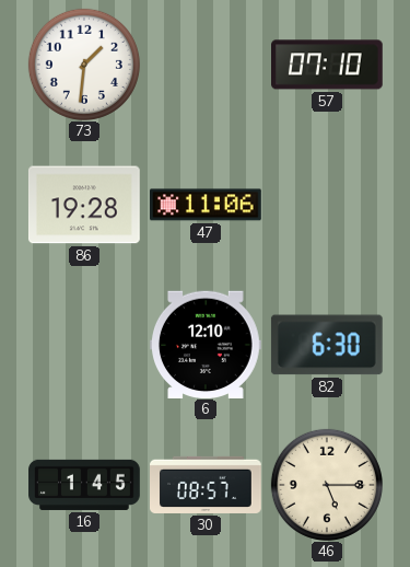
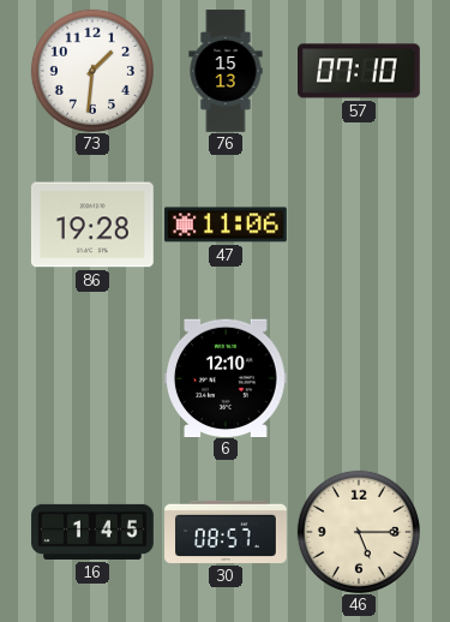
76: none -> 15:13 (226, 71)
82: 6:30 -> none (327, 345)
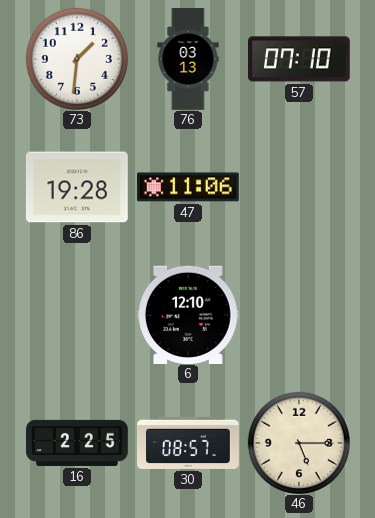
76: 15:13 -> 03:13 (188, 59)
16: 1:45 -> 2:25 (77, 443)
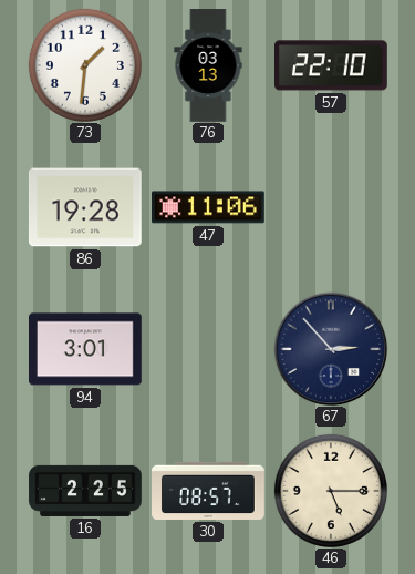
57: 07:10 -> 22:10 (332, 65)
94: none -> 3:01 (86, 349)
6: 12:10 -> none (189, 314)
67: none -> 2:53 (331, 349)
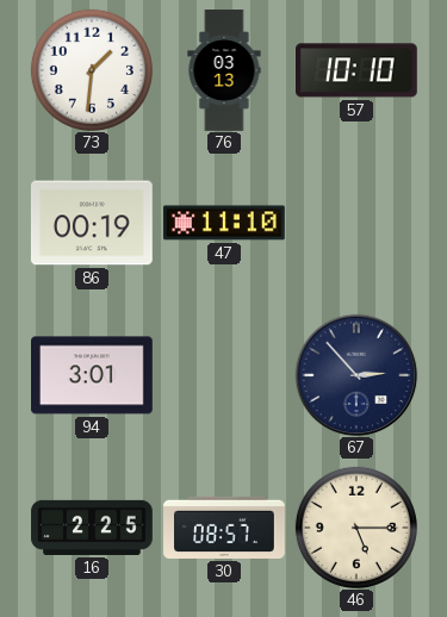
57: 22:10 -> 10:10 (358, 70)
86: 19:28 -> 00:19 (92, 223)
47: 11:06 -> 11:10 (225, 223)
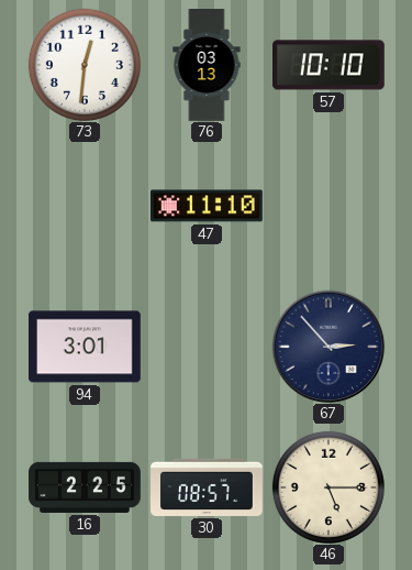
73: 1:31 -> 12:31 (85, 65)
86: 00:19 -> none (92, 223)
